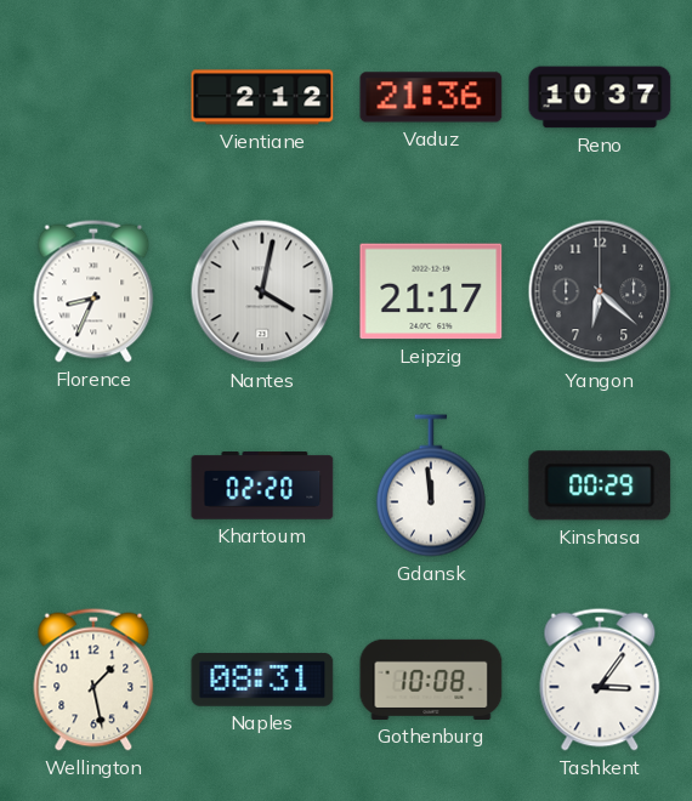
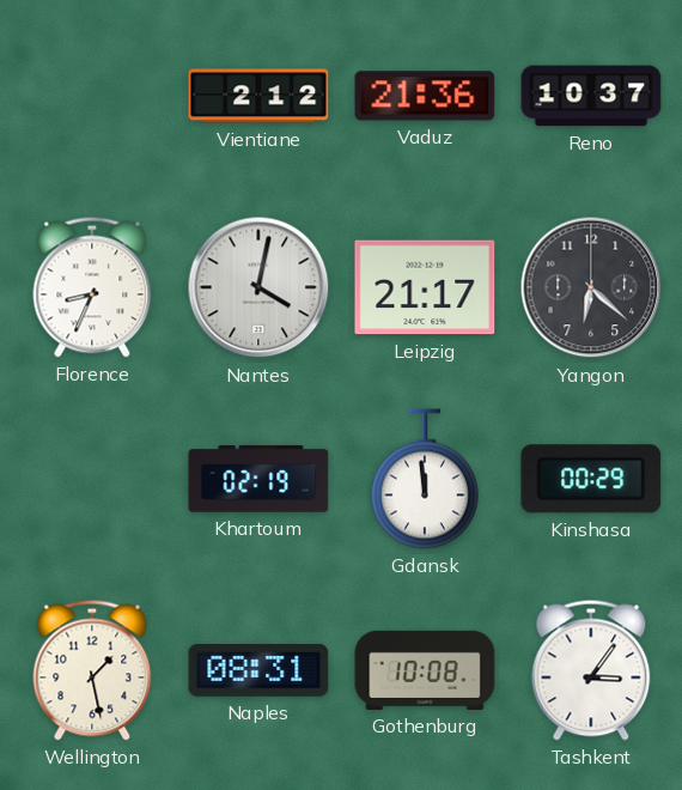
Khartoum: 02:20 -> 02:19 (258, 479)
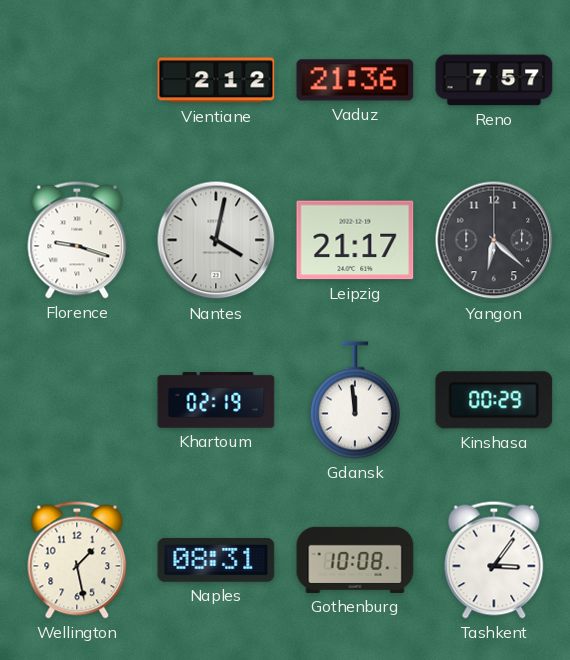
Reno: 10:37 -> 7:57 (494, 80)
Florence: 8:34 -> 9:18 (77, 240)
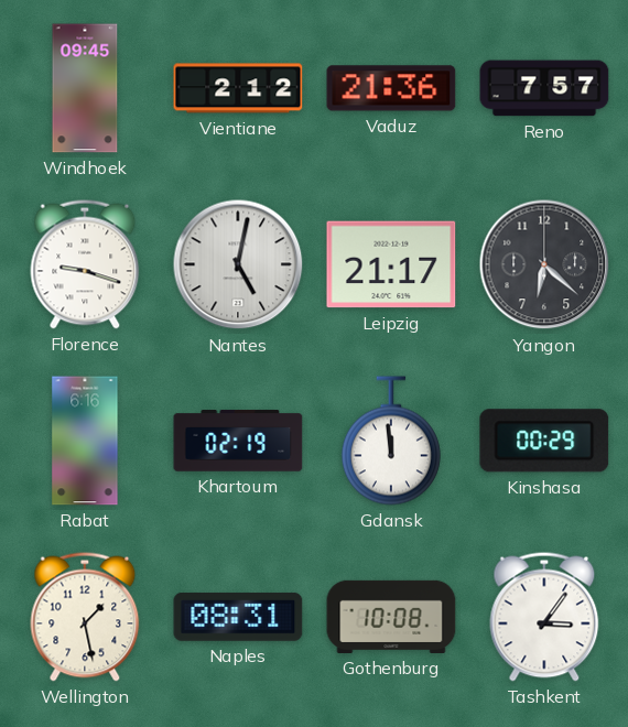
Windhoek: none -> 09:45 (85, 88)
Nantes: 4:02 -> 5:02 (238, 264)
Rabat: none -> 6:16 (85, 441)
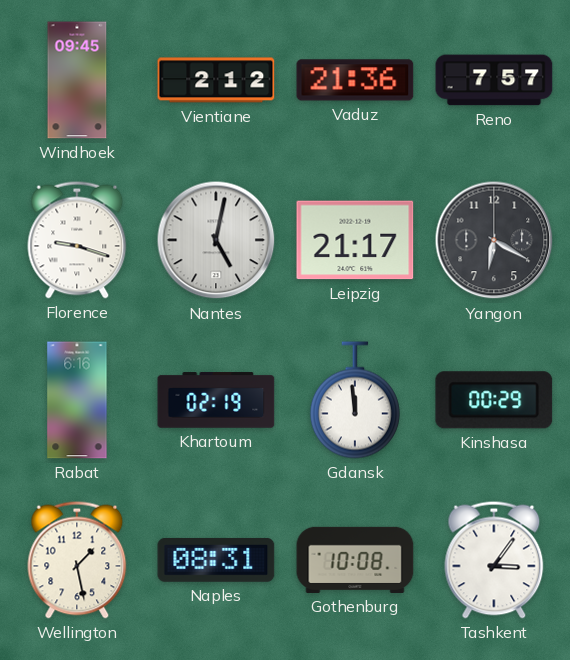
Yangon: 6:22 -> 6:20 (494, 240)
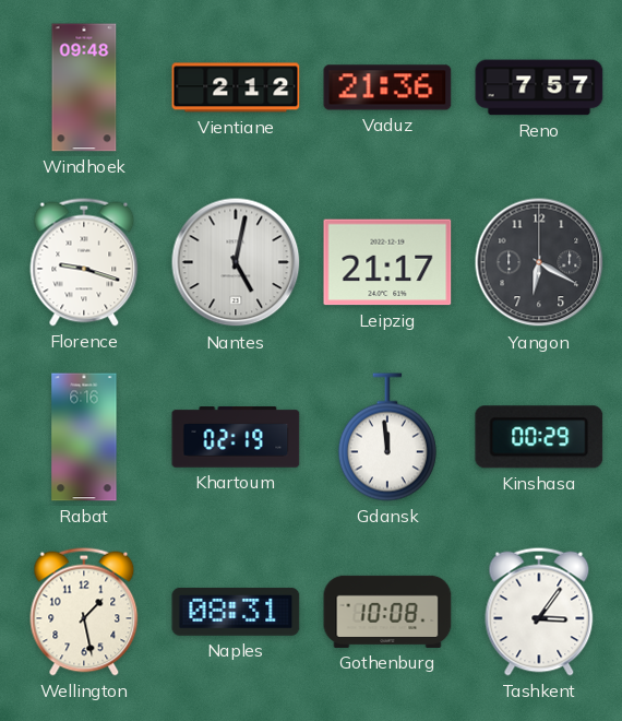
Windhoek: 09:45 -> 09:48 (84, 87)
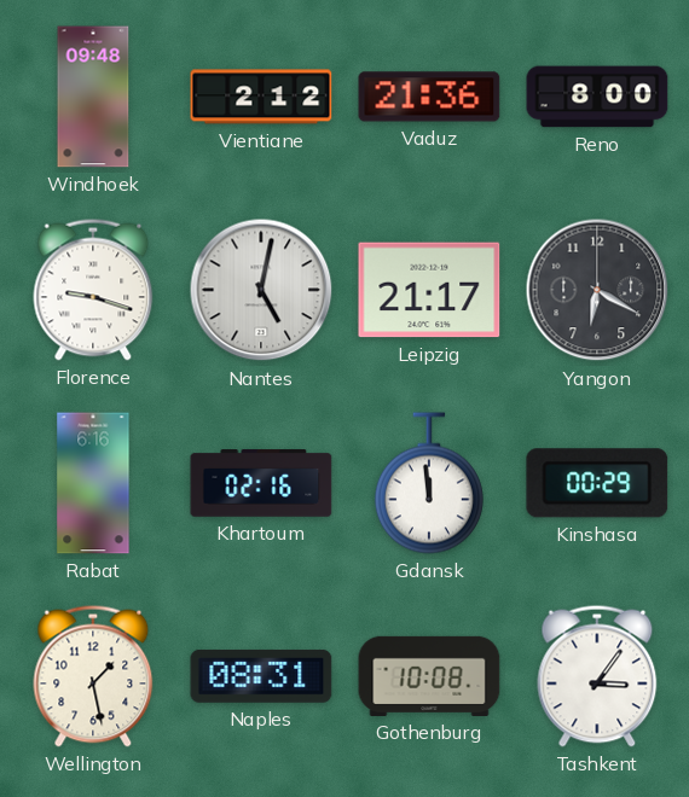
Reno: 7:57 -> 8:00 (597, 97)
Khartoum: 02:19 -> 02:16 (261, 483)
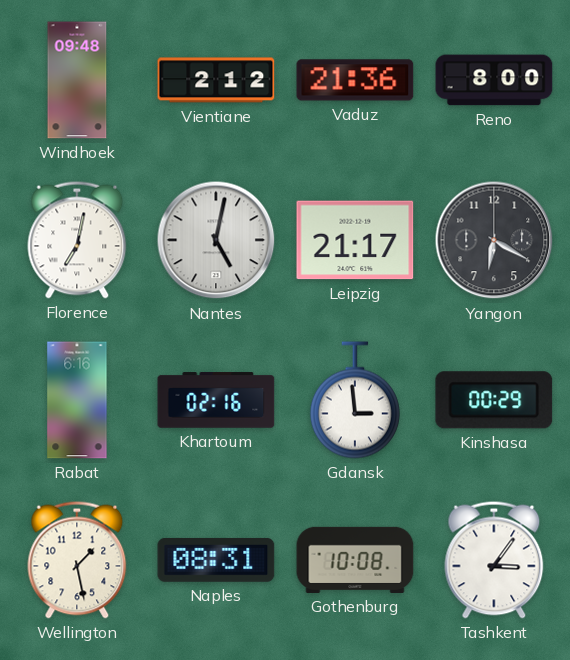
Florence: 9:18 -> 7:02 (77, 240)
Gdansk: 11:59 -> 2:59 (355, 400)
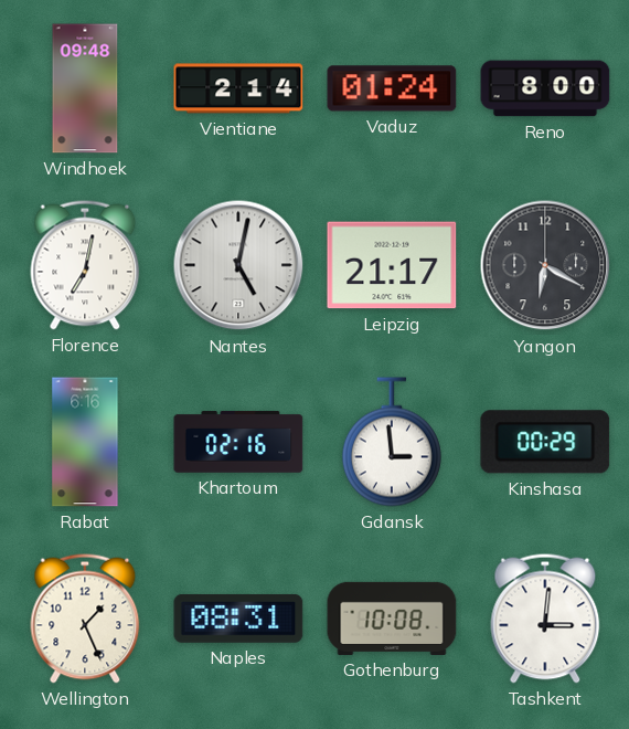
Vientiane: 2:12 -> 2:14 (238, 88)
Vaduz: 21:36 -> 01:24 (392, 88)
Wellington: 1:28 -> 1:26 (85, 619)
Tashkent: 3:06 -> 3:01 (545, 619)
